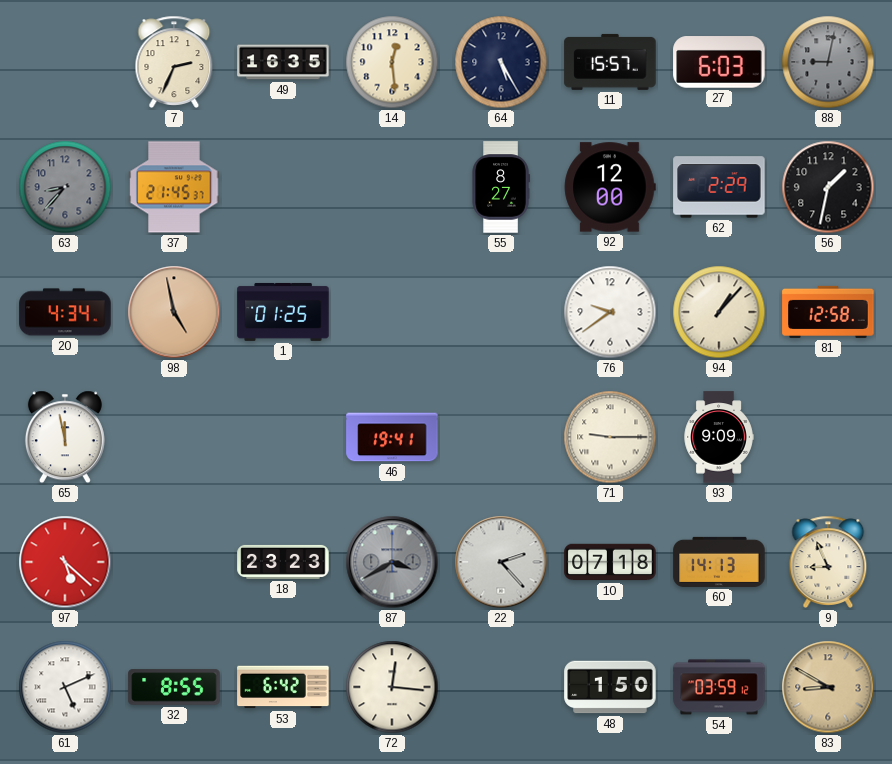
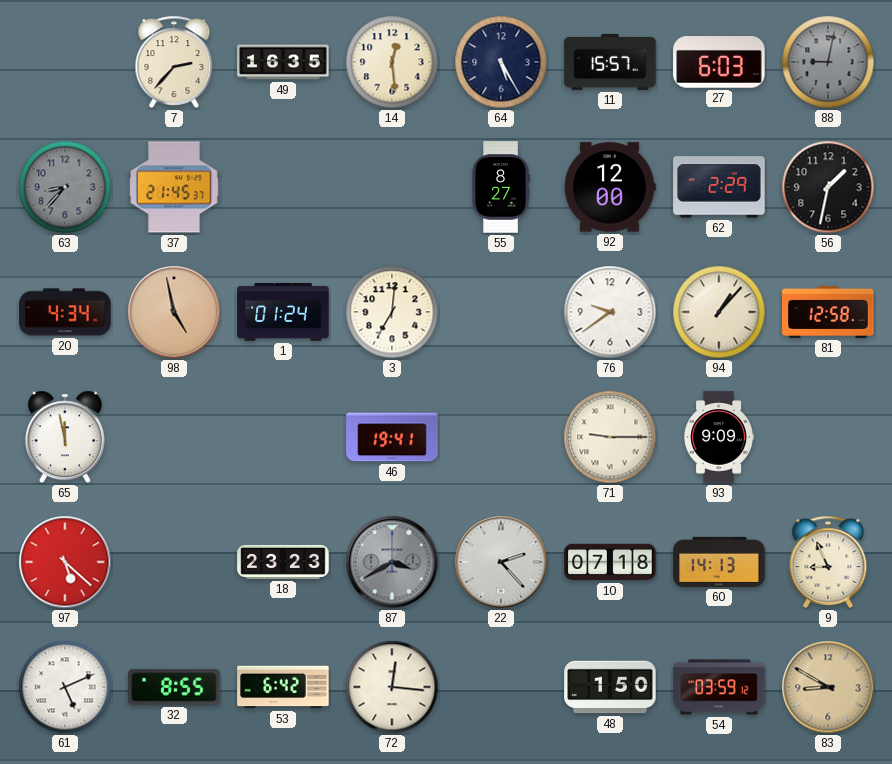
7: 2:34 -> 2:37 (174, 62)
1: 01:25 -> 01:24 (283, 312)
3: none -> 7:01 (392, 312)
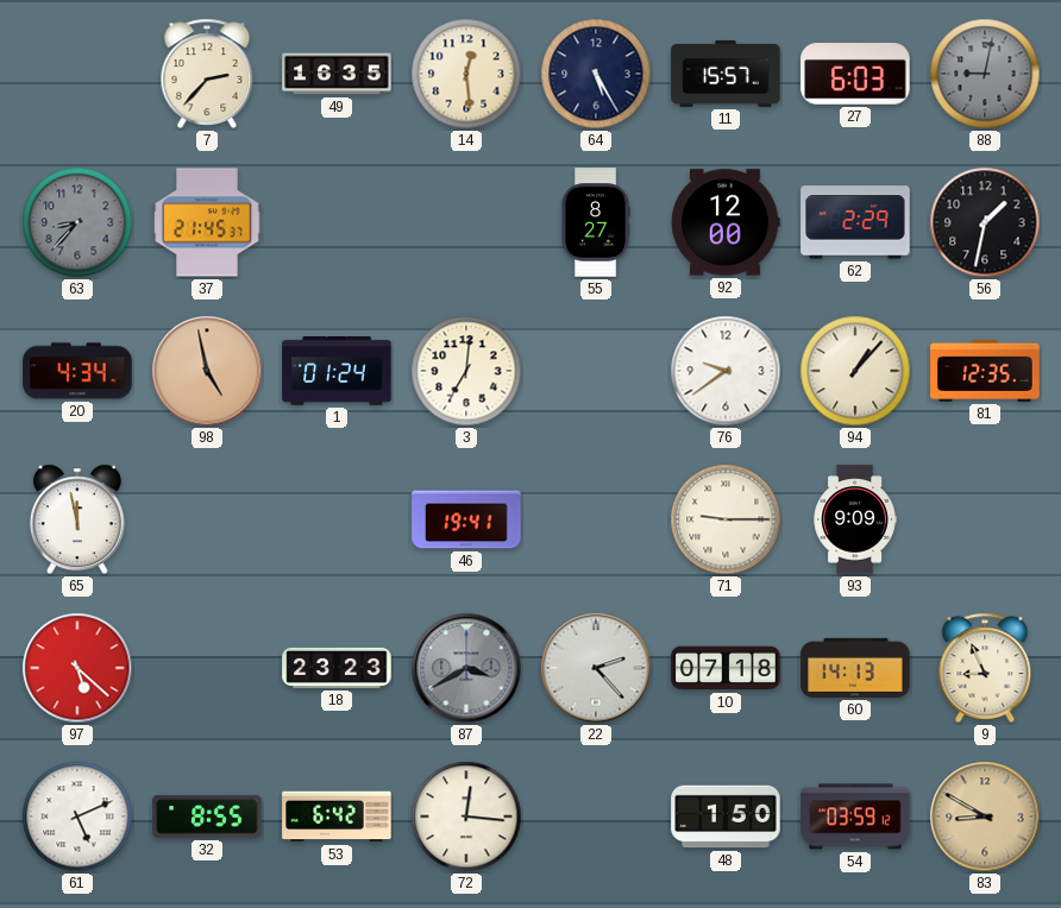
81: 12:58 -> 12:35 (985, 371)
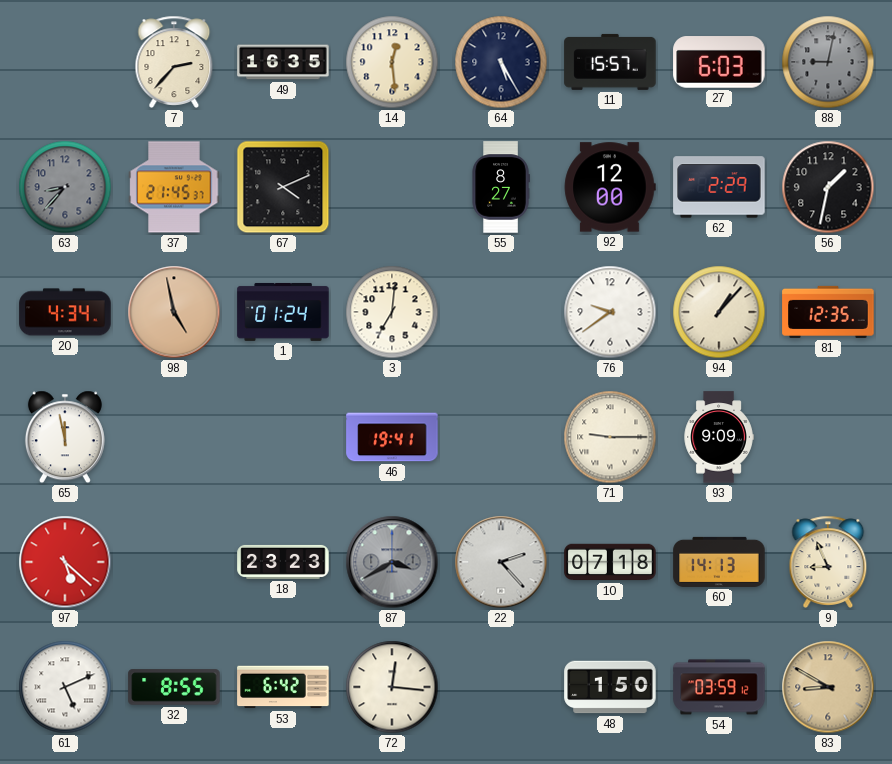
67: none -> 4:11 (283, 187)
